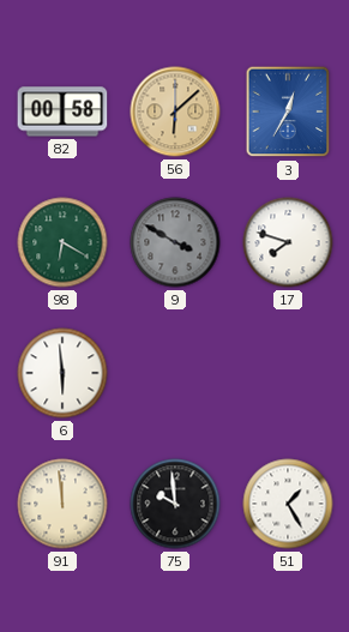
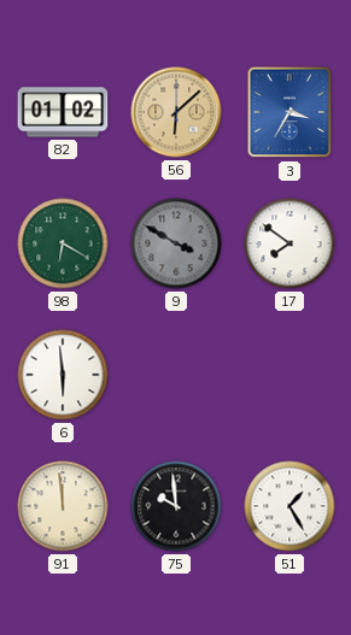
82: 00:58 -> 01:02 (63, 112)
3: 12:35 -> 3:35 (289, 112)
17: 7:48 -> 7:51 (289, 243)
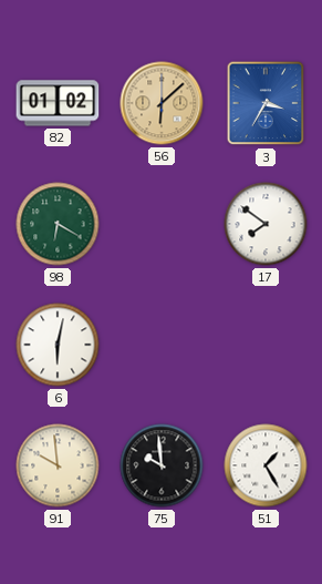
9: 3:50 -> none (176, 243)
6: 5:59 -> 6:02 (58, 345)
91: 11:59 -> 9:59 (58, 465)
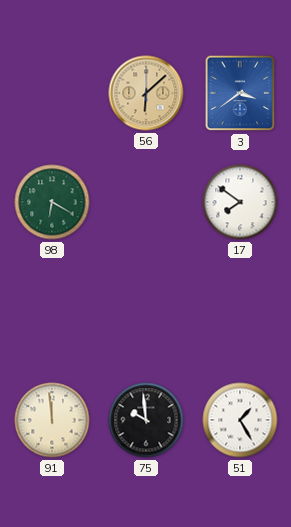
82: 01:02 -> none (58, 103)
3: 3:35 -> 3:39 (240, 93)
6: 6:02 -> none (58, 345)
91: 9:59 -> 11:59 (52, 420)
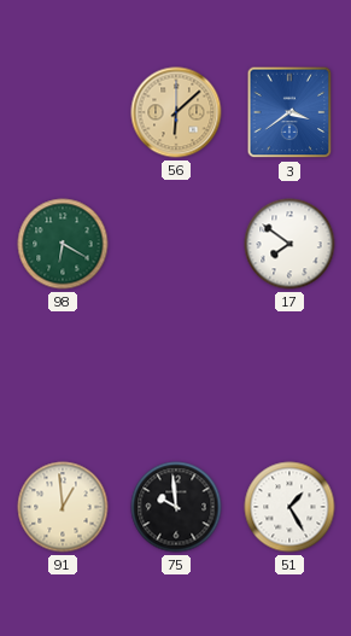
91: 11:59 -> 12:59 (63, 507)
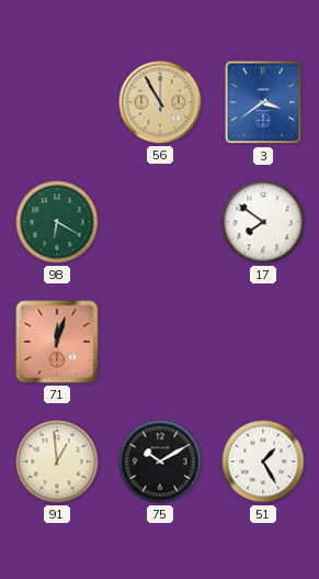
56: 6:08 -> 10:55 (160, 102)
71: none -> 12:03 (57, 342)
75: 9:59 -> 10:10 (160, 461)
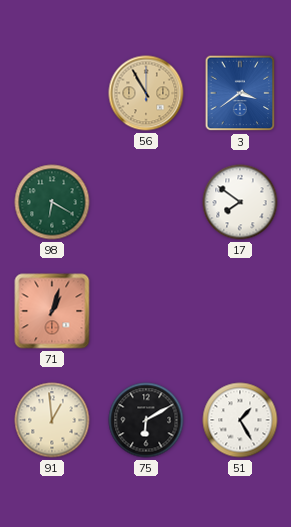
71: 12:03 -> 1:03 (52, 311)
75: 10:10 -> 6:10 (146, 420)
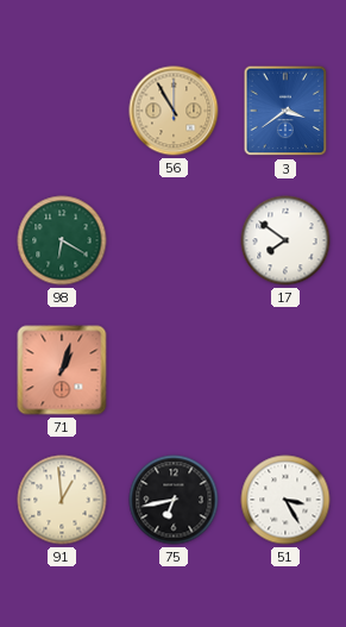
75: 6:10 -> 6:43 (174, 500)
51: 1:25 -> 3:25 (285, 500)
